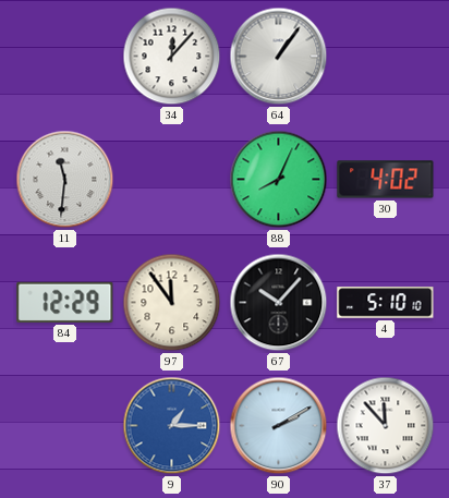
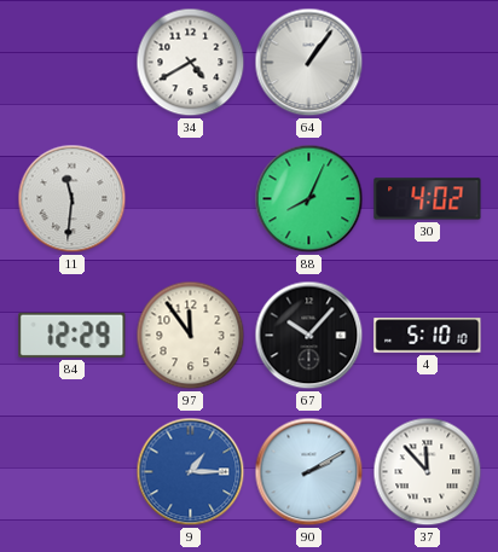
34: 12:07 -> 4:40 (191, 63)
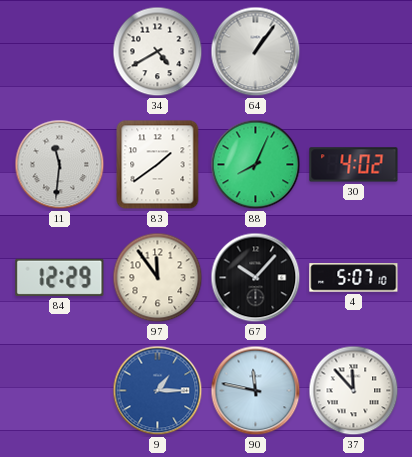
83: none -> 1:39 (158, 165)
4: 5:10 -> 5:07 (354, 278)
90: 2:10 -> 11:47 (256, 391)
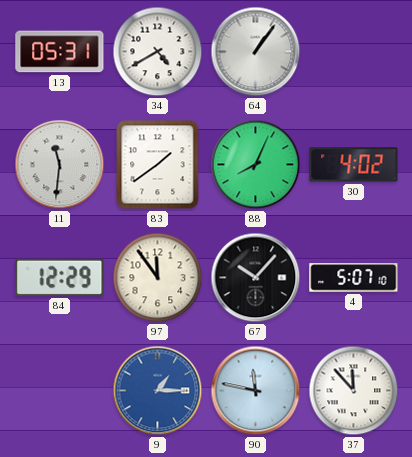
13: none -> 05:31 (60, 52)
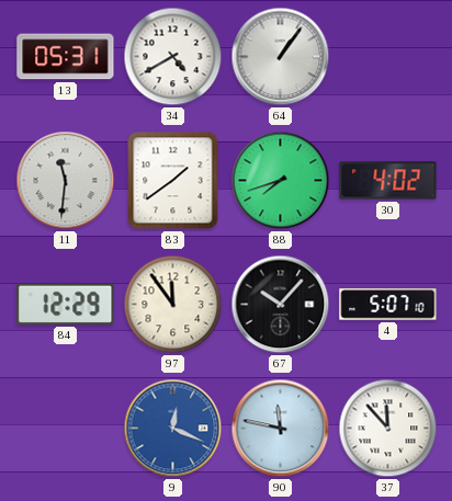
88: 8:04 -> 7:42 (281, 181)
9: 1:15 -> 12:19 (173, 429)
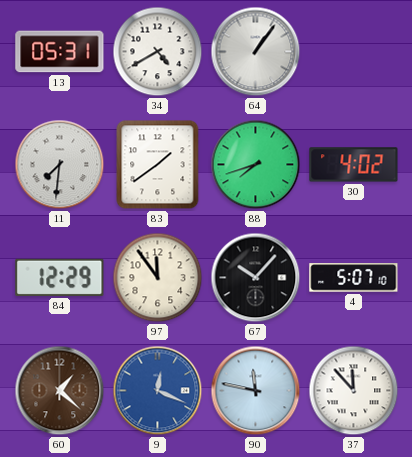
11: 11:31 -> 7:31 (60, 165)
60: none -> 1:22 (60, 391)
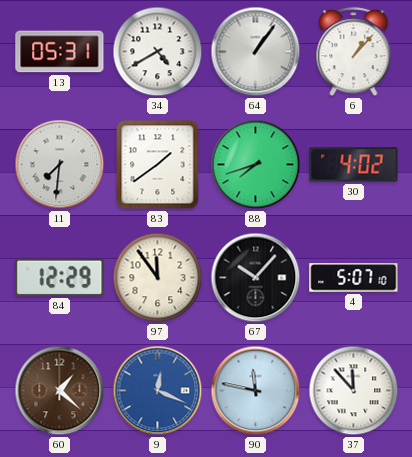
6: none -> 1:07 (354, 52)
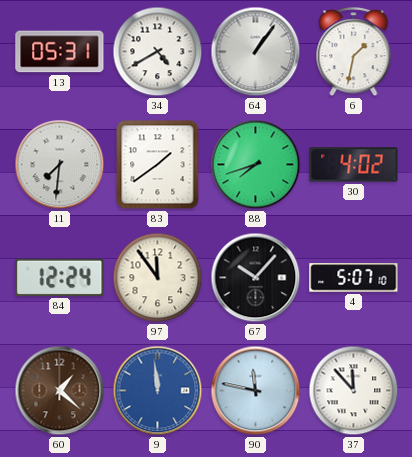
6: 1:07 -> 1:32 (354, 52)
84: 12:29 -> 12:24 (60, 277)
9: 12:19 -> 11:59 (158, 391)
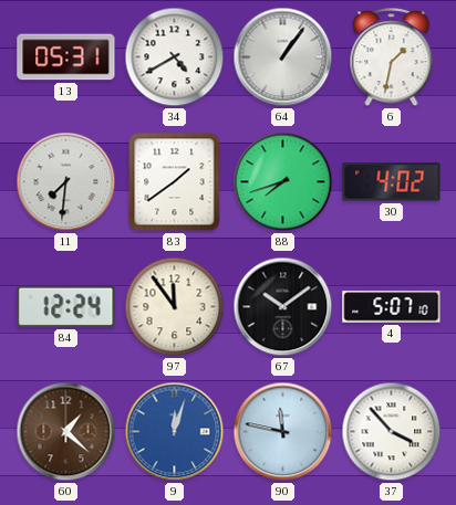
67: 10:07 -> 10:09 (283, 307)
9: 11:59 -> 12:03 (175, 432)
37: 11:53 -> 3:53 (392, 432)
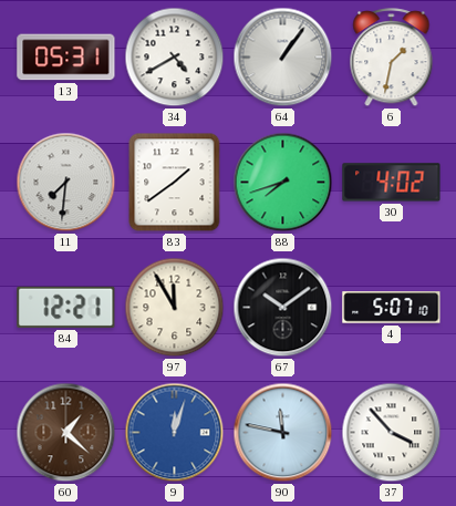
84: 12:24 -> 12:21 (66, 307)
97: 11:54 -> 11:55 (175, 308)
